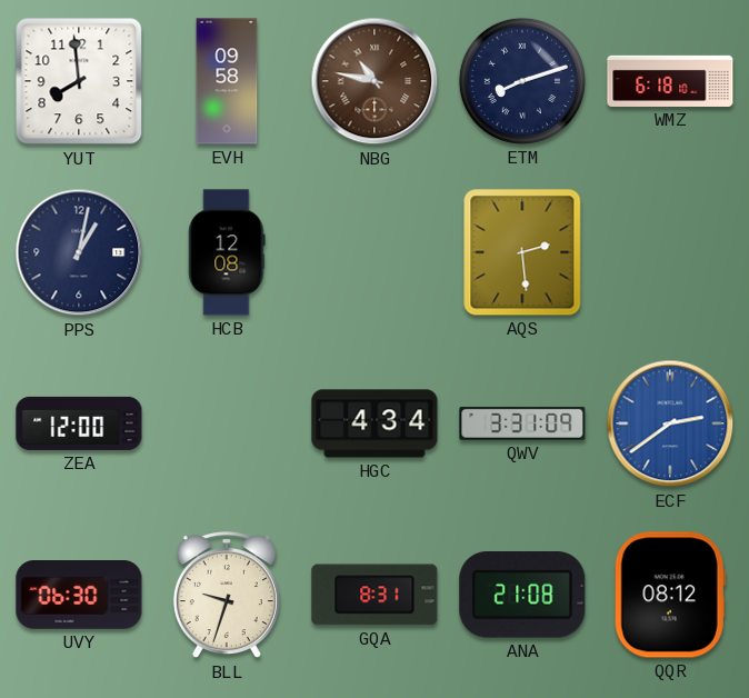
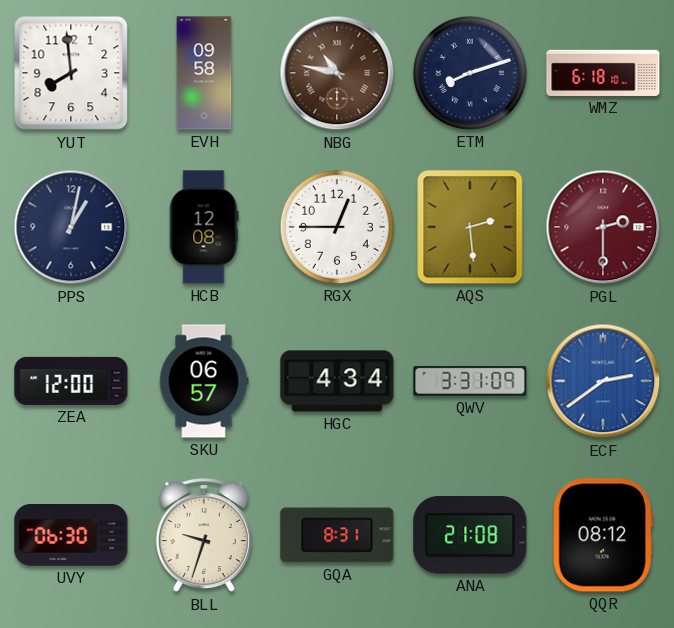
RGX: none -> 12:45 (337, 227)
PGL: none -> 2:30 (603, 227)
SKU: none -> 06:57 (204, 381)
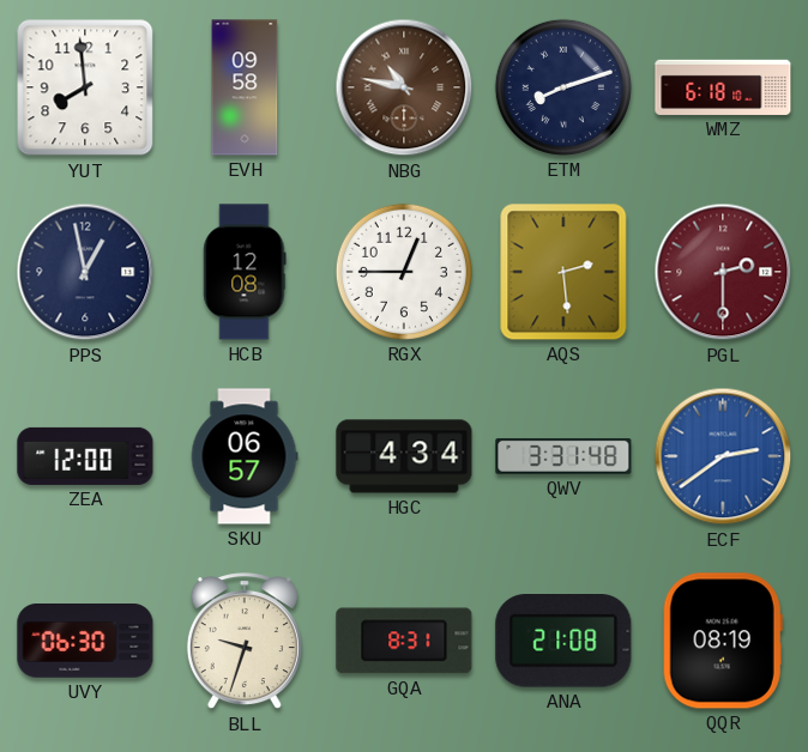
PPS: 1:02 -> 12:58 (85, 272)
QWV: 3:31:09 -> 3:31:48 (563, 456)
QQR: 08:12 -> 08:19 (723, 641)
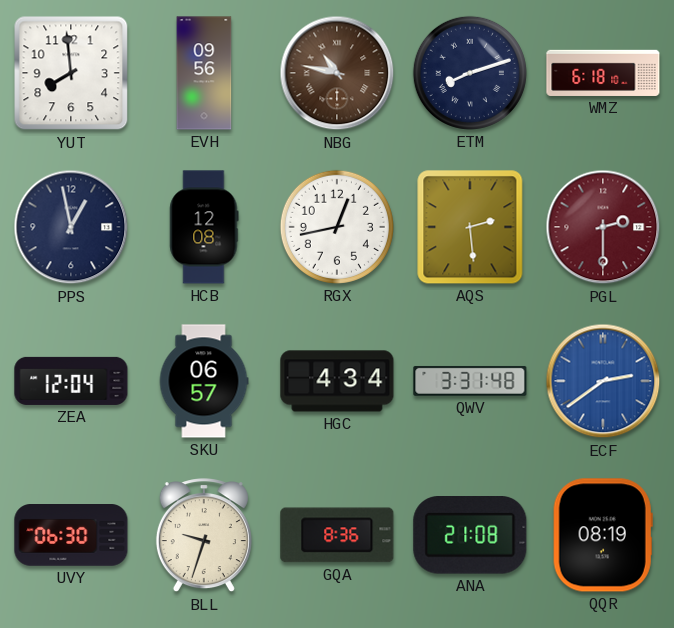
EVH: 09:58 -> 09:56 (204, 73)
RGX: 12:45 -> 12:43 (337, 227)
ZEA: 12:00 -> 12:04 (71, 381)
GQA: 8:31 -> 8:36 (337, 535)
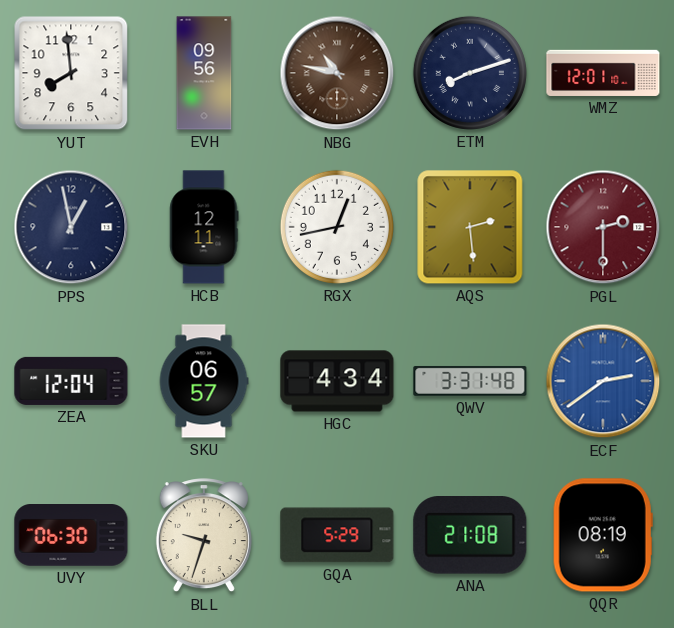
WMZ: 6:18 -> 12:01 (603, 73)
HCB: 12:08 -> 12:11 (204, 227)
GQA: 8:36 -> 5:29 (337, 535)
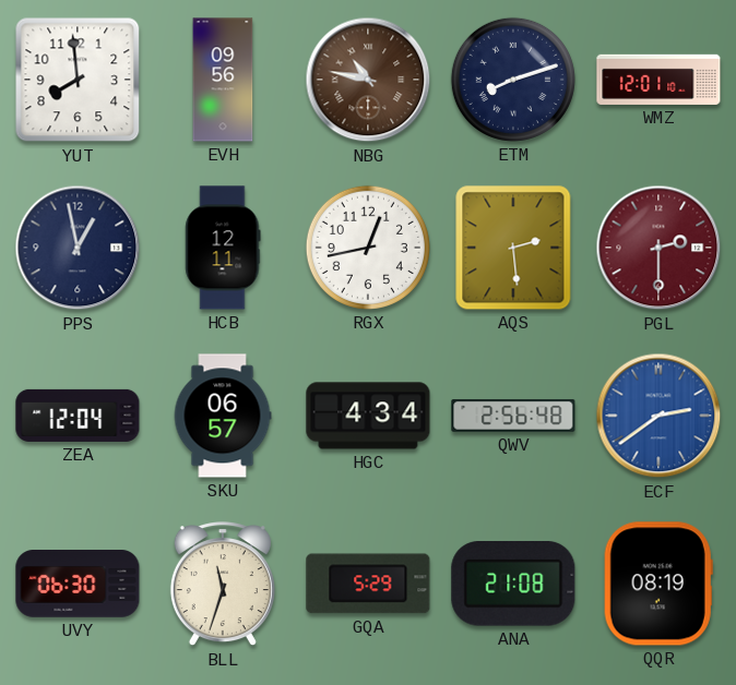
QWV: 3:31 -> 2:56 (513, 416)
BLL: 9:33 -> 11:33 (223, 585)
